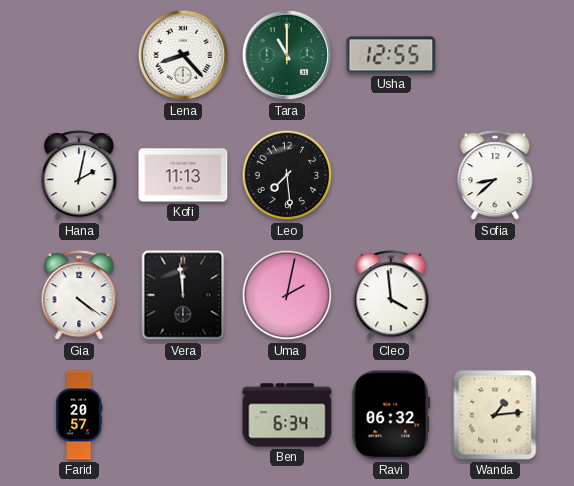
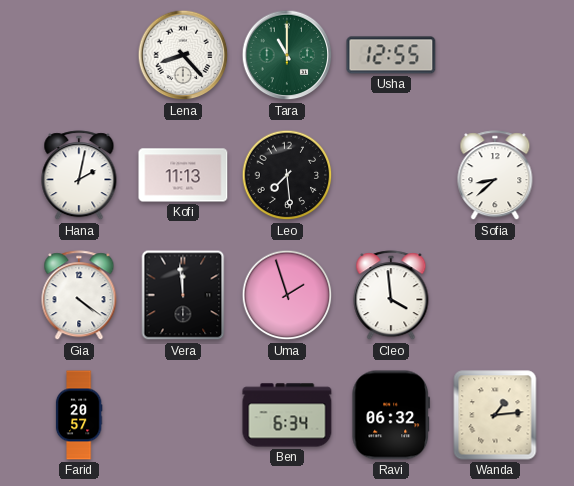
Uma: 2:02 -> 1:57 (287, 295)
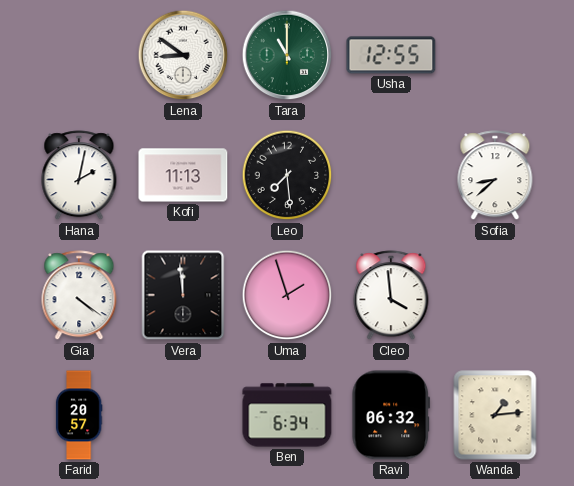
Lena: 8:23 -> 8:51 (183, 55)
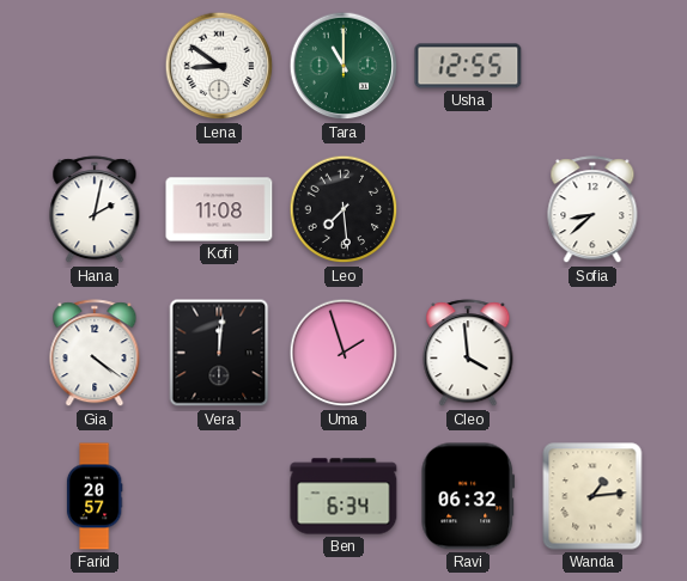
Kofi: 11:13 -> 11:08 (219, 209)
Vera: 11:59 -> 12:01 (219, 353)
